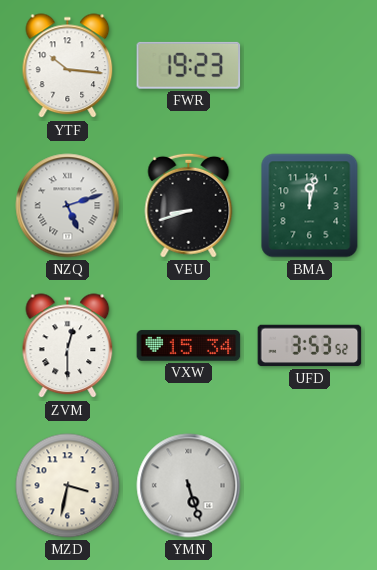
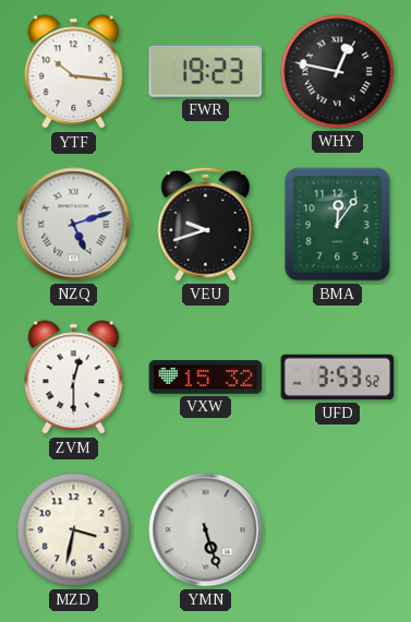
WHY: none -> 12:47 (338, 72)
VEU: 8:42 -> 9:42 (206, 224)
BMA: 12:02 -> 12:06 (338, 225)
VXW: 15:34 -> 15:32 (206, 378)
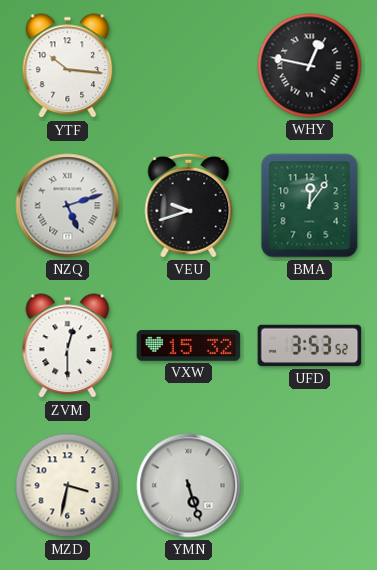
FWR: 19:23 -> none (206, 71)
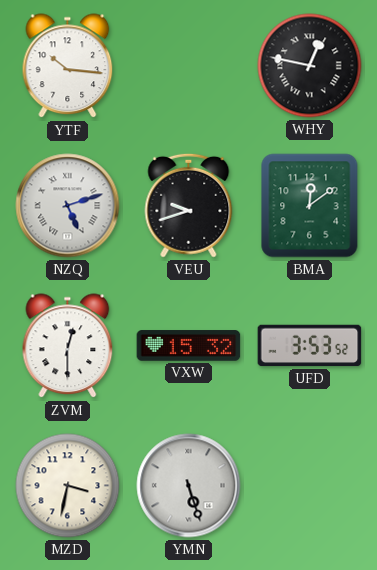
BMA: 12:06 -> 12:09 (310, 206)
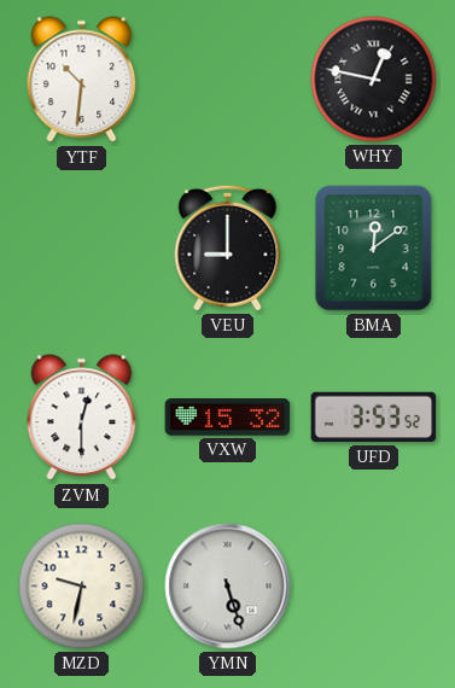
YTF: 10:16 -> 10:31 (82, 80)
NZQ: 5:12 -> none (68, 206)
VEU: 9:42 -> 9:00 (228, 247)
MZD: 3:32 -> 9:32 (82, 587)
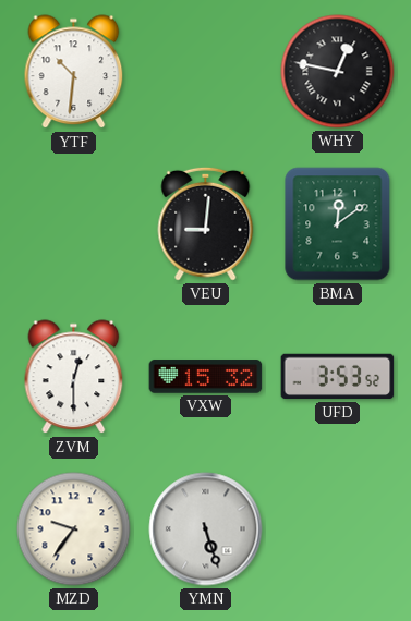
VEU: 9:00 -> 9:01 (206, 223)
MZD: 9:32 -> 9:36 (74, 529)
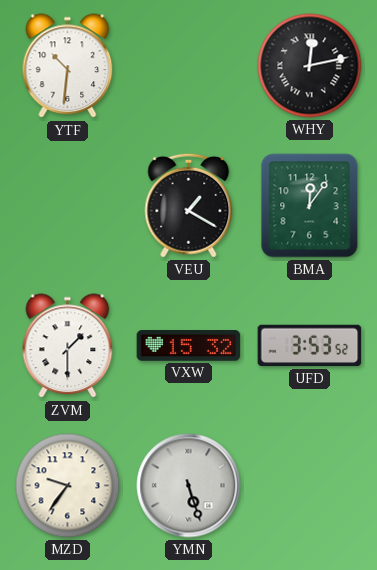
WHY: 12:47 -> 12:13 (310, 66)
VEU: 9:01 -> 1:20 (189, 205)
BMA: 12:09 -> 12:06 (310, 206)
ZVM: 12:30 -> 1:30 (68, 346)
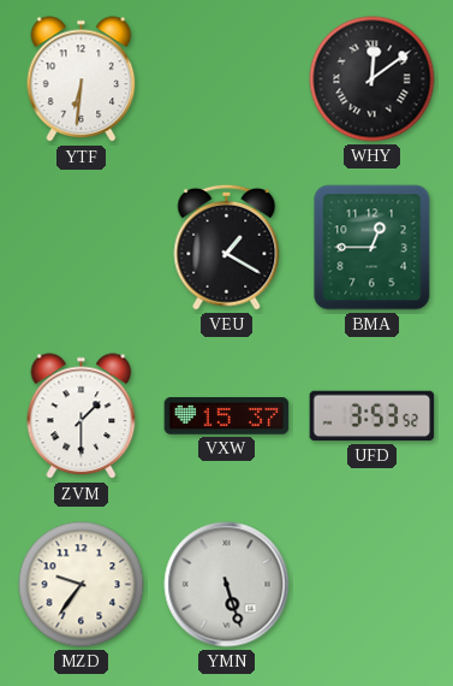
YTF: 10:31 -> 6:31 (82, 79)
WHY: 12:13 -> 12:09 (372, 79)
BMA: 12:06 -> 12:45 (372, 248)
VXW: 15:32 -> 15:37 (227, 416)
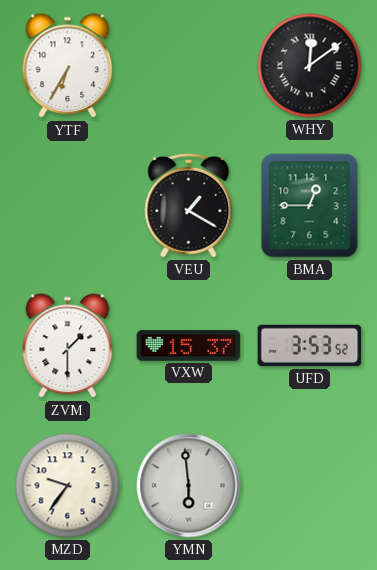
YTF: 6:31 -> 6:35 (68, 66)
YMN: 5:27 -> 5:59 (189, 486)
